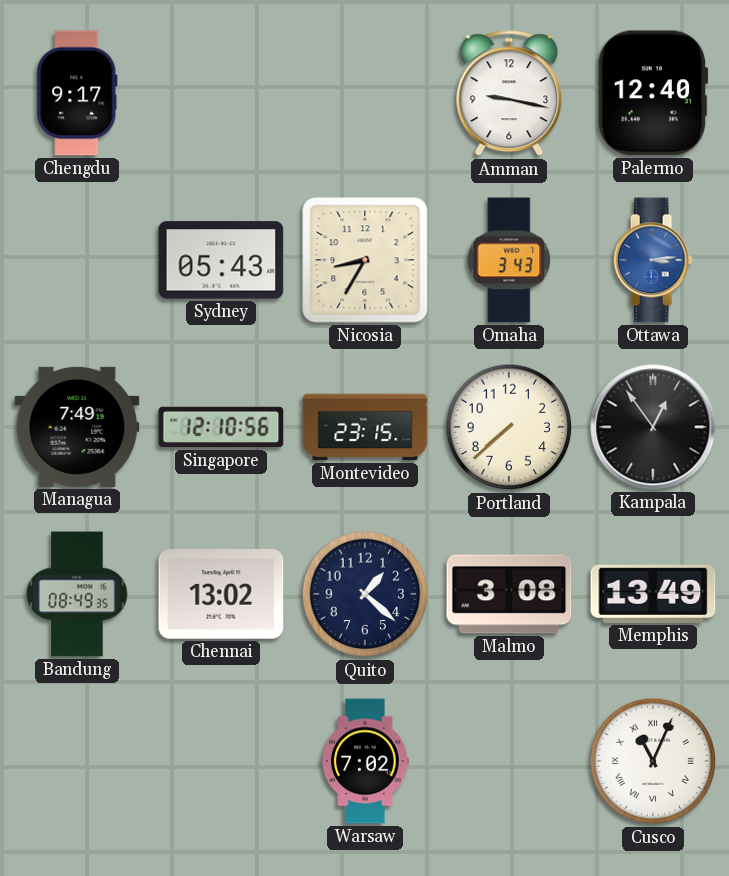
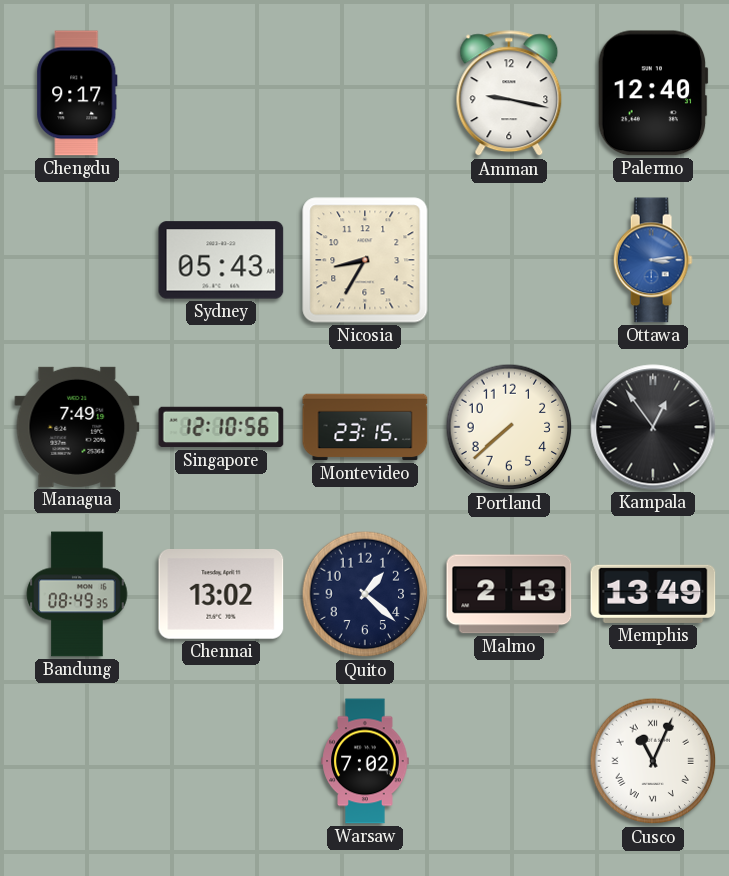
Omaha: 3:43 -> none (509, 260)
Malmo: 3:08 -> 2:13 (509, 594)
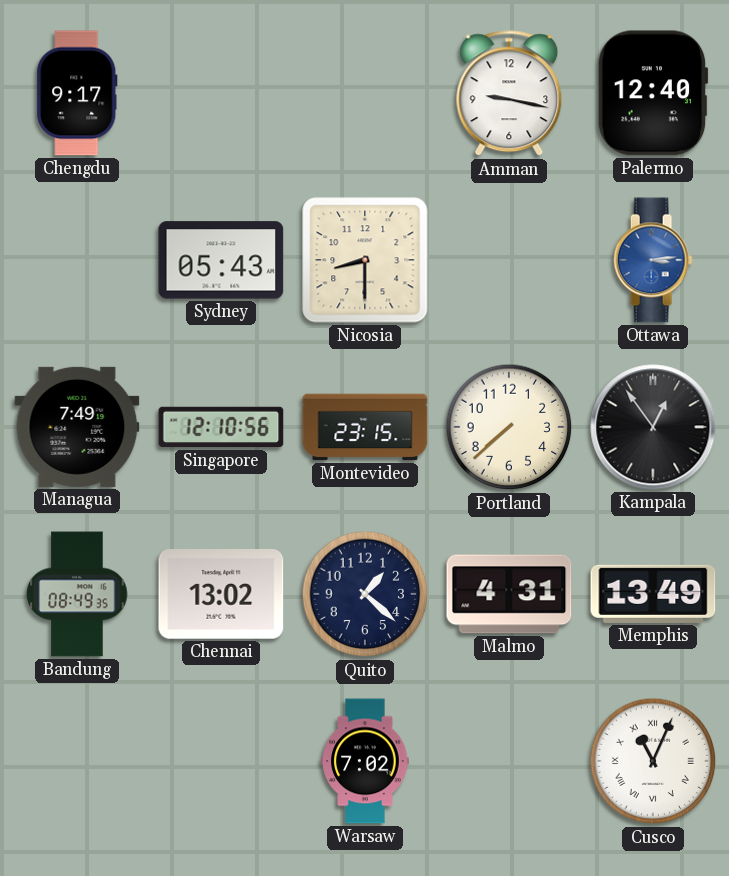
Nicosia: 8:35 -> 8:30 (365, 260)
Malmo: 2:13 -> 4:31 (509, 594)
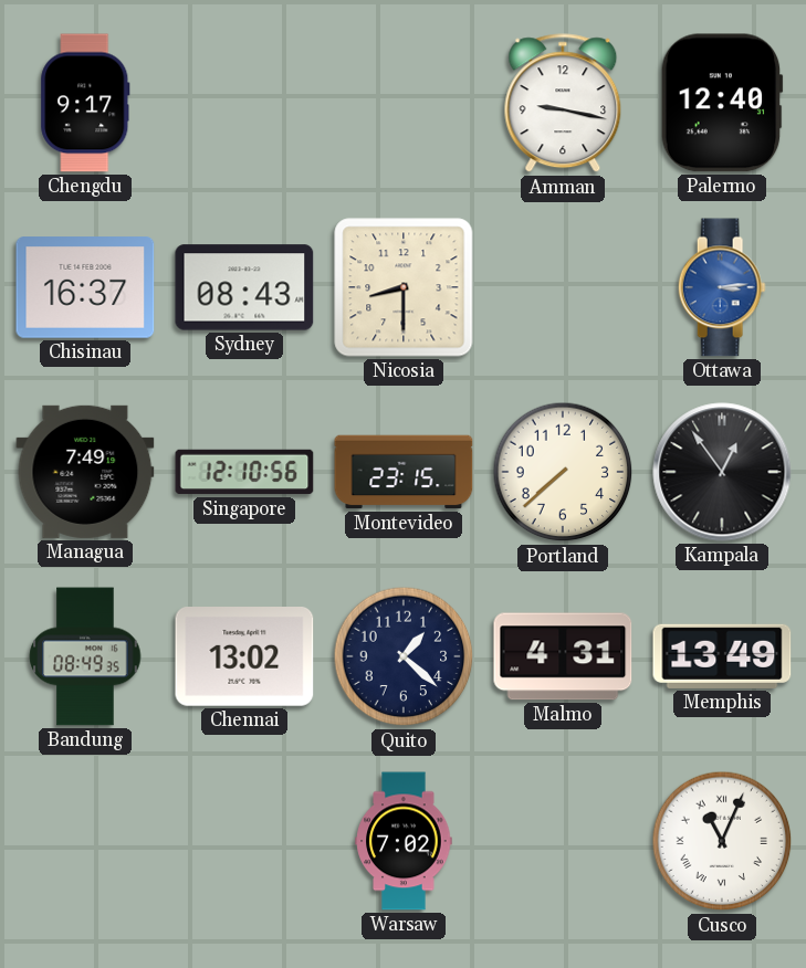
Chisinau: none -> 16:37 (85, 287)
Sydney: 05:43 -> 08:43 (244, 287)
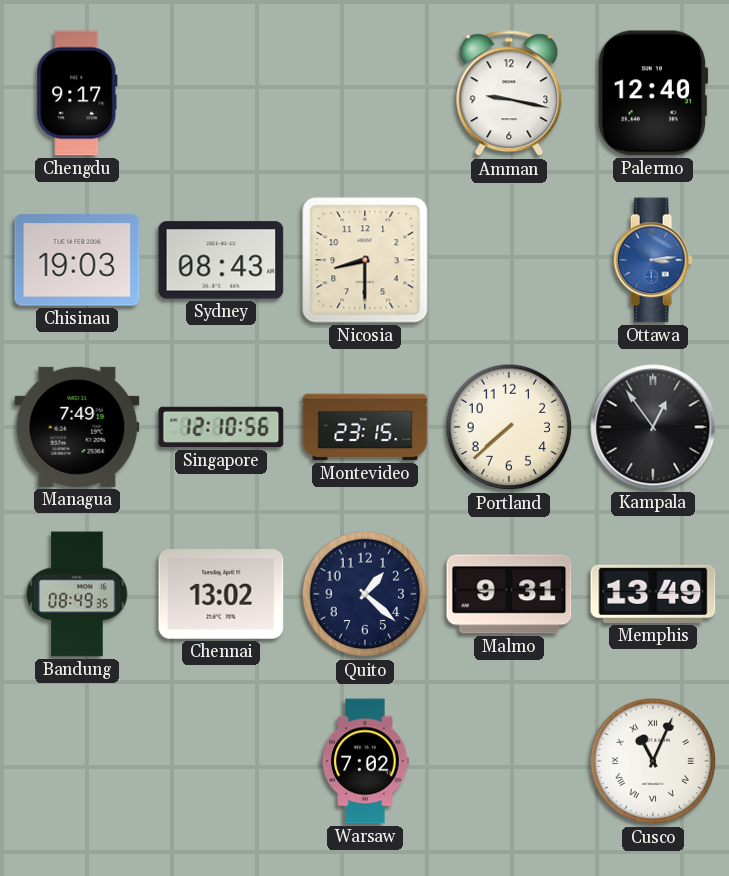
Chisinau: 16:37 -> 19:03 (77, 260)
Malmo: 4:31 -> 9:31 (509, 594)
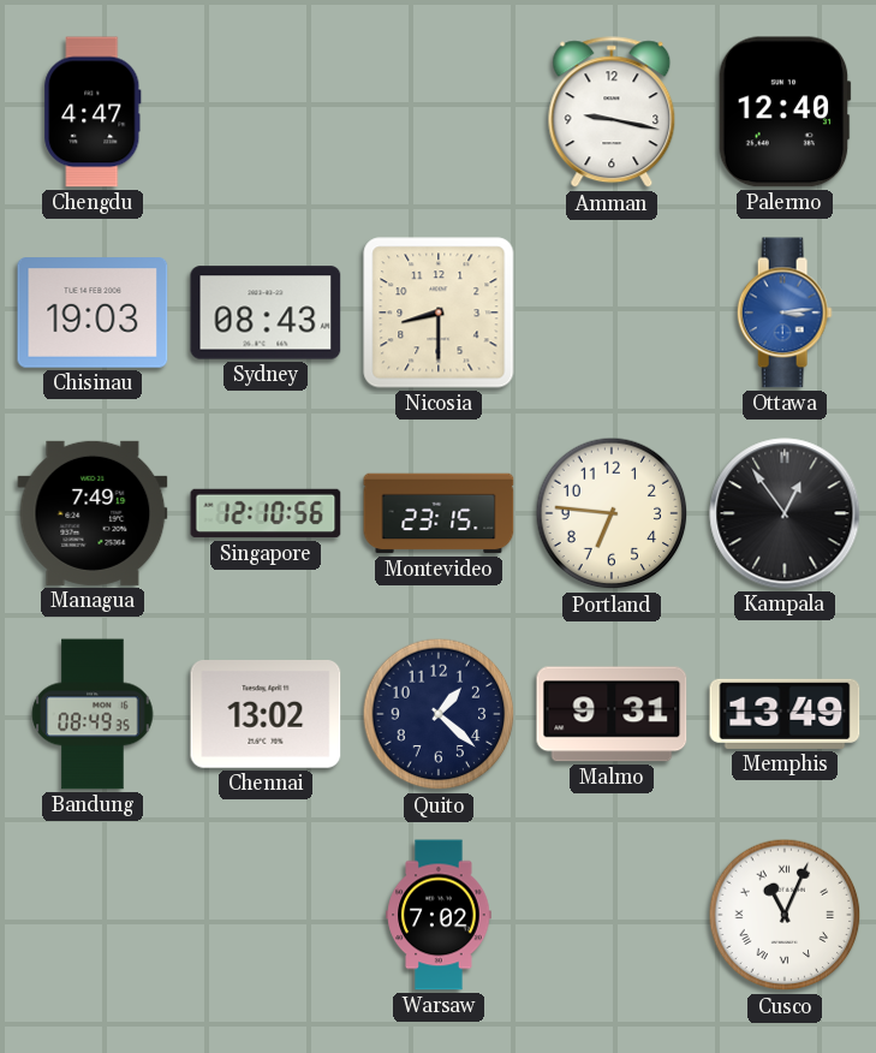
Chengdu: 9:17 -> 4:47 (93, 112)
Portland: 7:38 -> 6:46 (612, 513)
